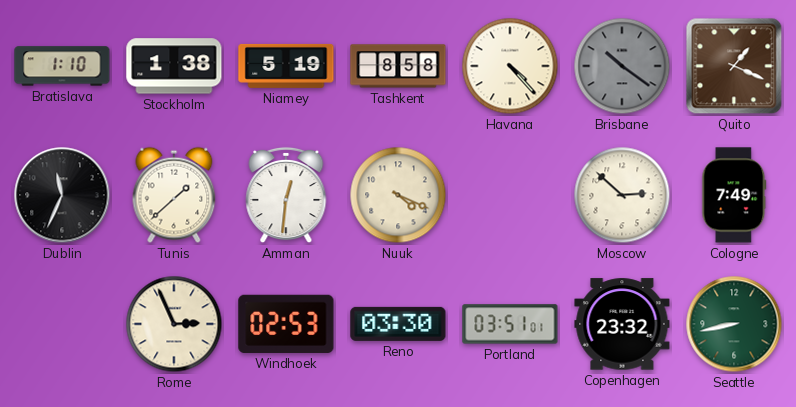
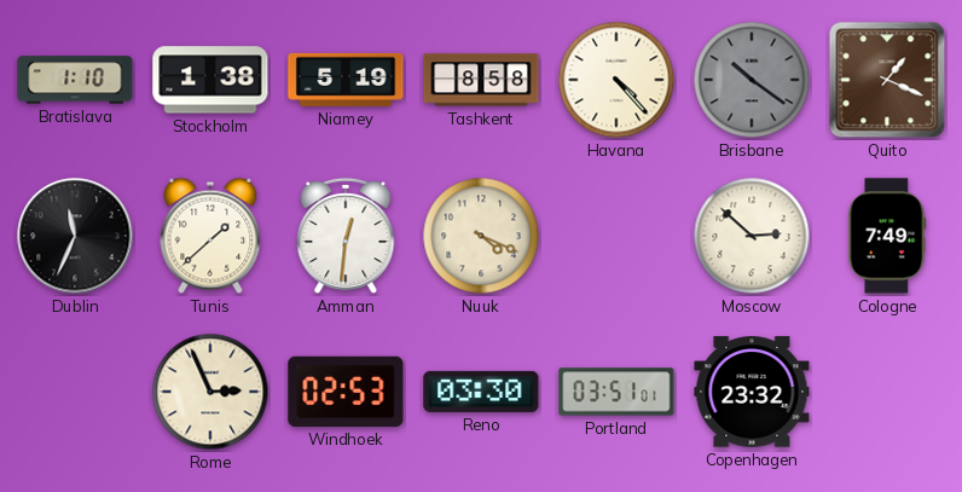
Seattle: 8:43 -> none (734, 324)
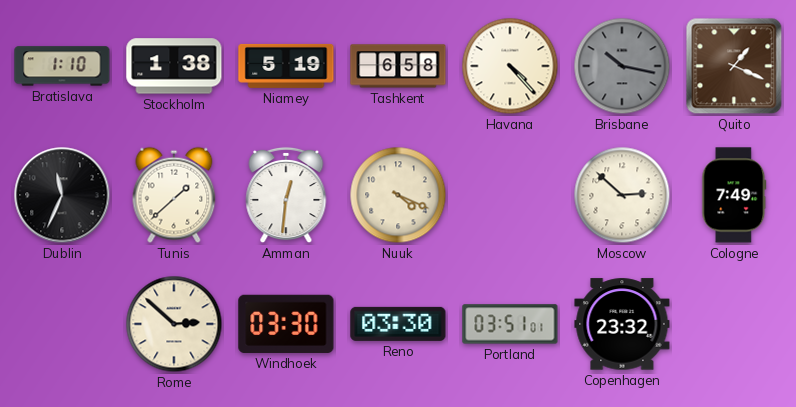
Tashkent: 8:58 -> 6:58 (398, 66)
Brisbane: 10:21 -> 10:17 (622, 66)
Rome: 2:56 -> 2:52 (174, 324)
Windhoek: 02:53 -> 03:30 (286, 324)
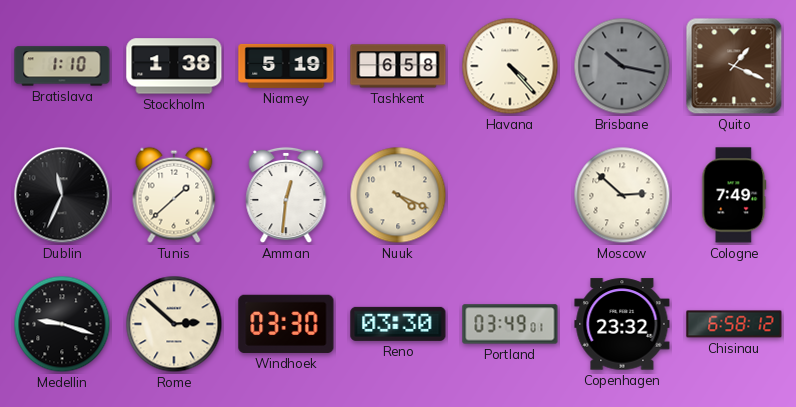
Medellin: none -> 9:18 (62, 324)
Portland: 03:51 -> 03:49 (510, 324)
Chisinau: none -> 6:58 (734, 324)
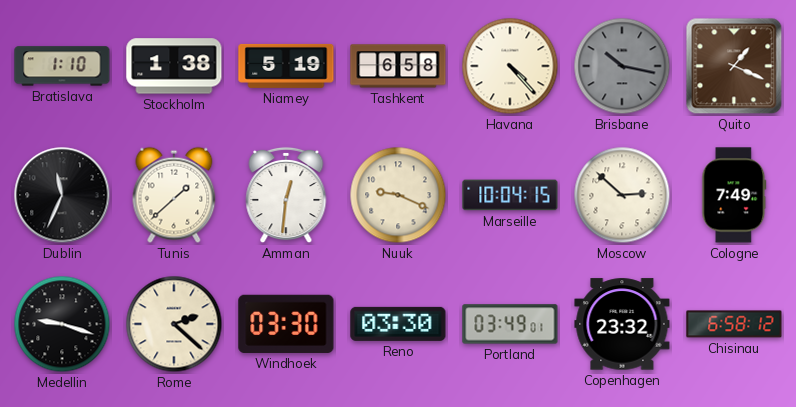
Nuuk: 4:19 -> 9:19 (398, 195)
Marseille: none -> 10:04 (510, 195)
Rome: 2:52 -> 2:22 (174, 324)
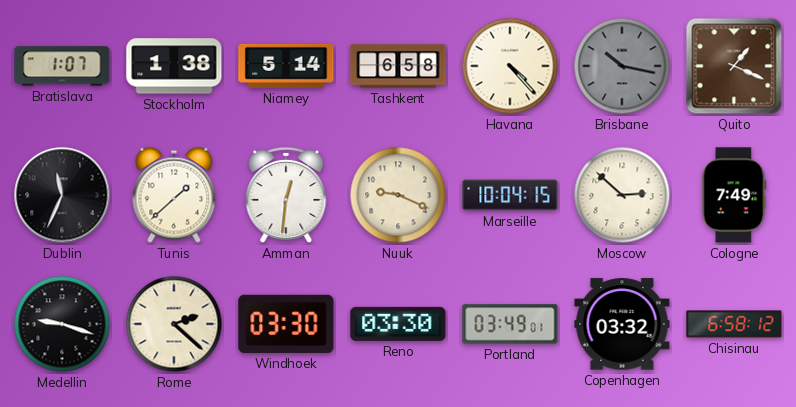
Bratislava: 1:10 -> 1:07 (62, 66)
Niamey: 5:19 -> 5:14 (286, 66)
Copenhagen: 23:32 -> 03:32 (622, 324)
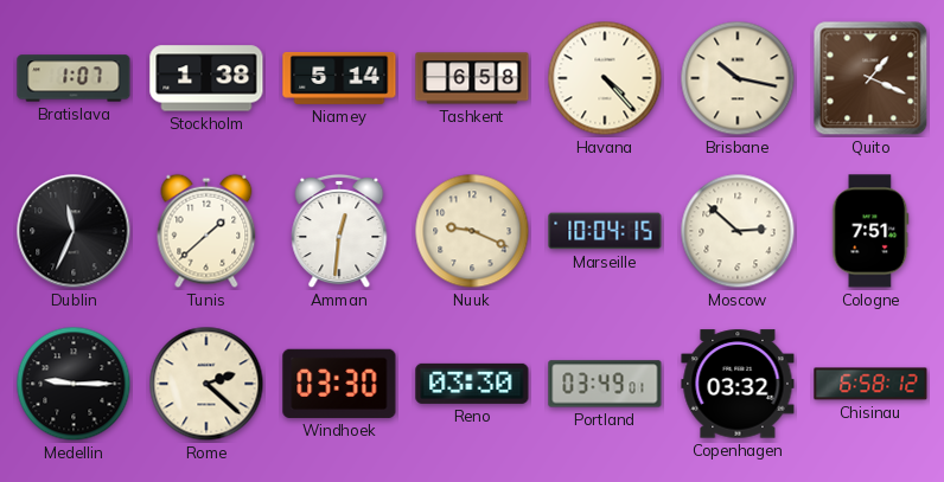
Brisbane dial: grey -> cream (738, 78)
Cologne: 7:49 -> 7:51 (870, 231)
Medellin: 9:18 -> 9:15 (74, 384)
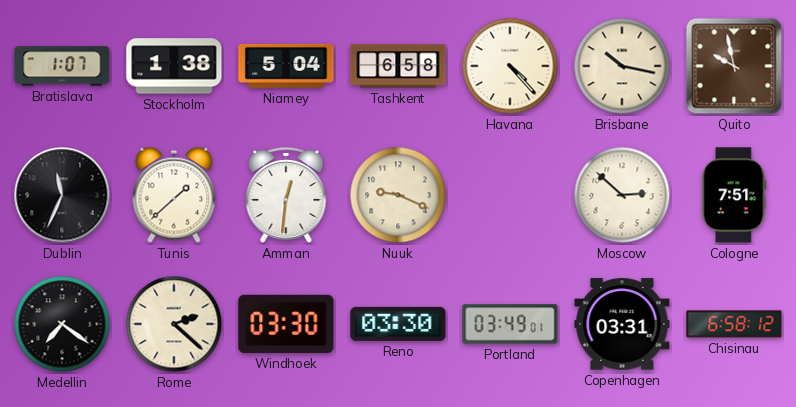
Niamey: 5:14 -> 5:04 (286, 66)
Quito: 1:19 -> 9:58 (734, 66)
Marseille: 10:04 -> none (605, 231)
Medellin: 9:15 -> 7:21 (62, 324)
Copenhagen: 03:32 -> 03:31 (622, 324)
